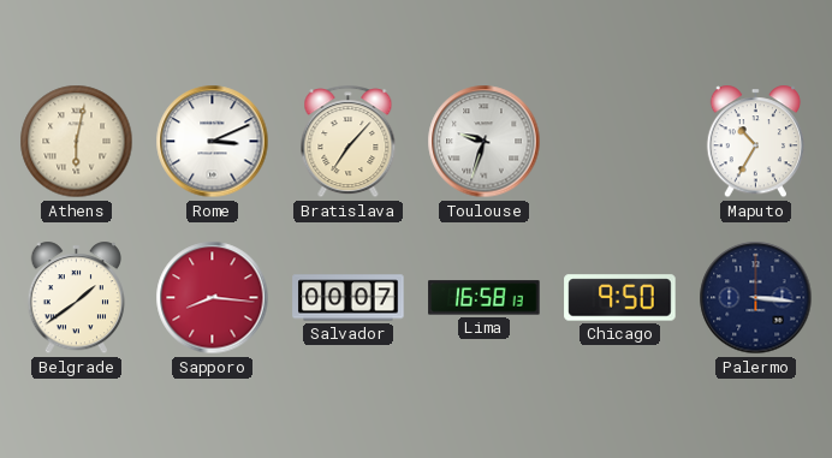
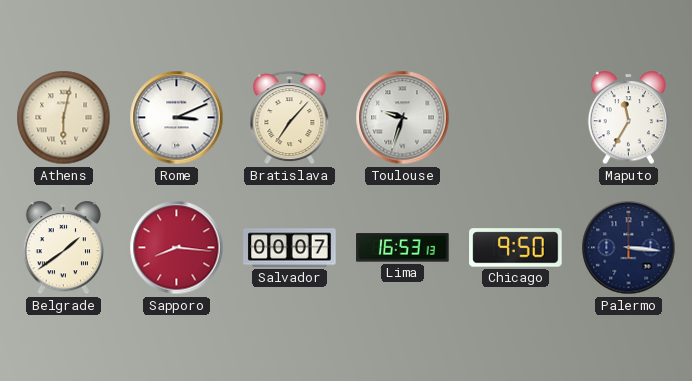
Maputo: 10:35 -> 11:35 (628, 118)
Lima: 16:58 -> 16:53 (403, 248)
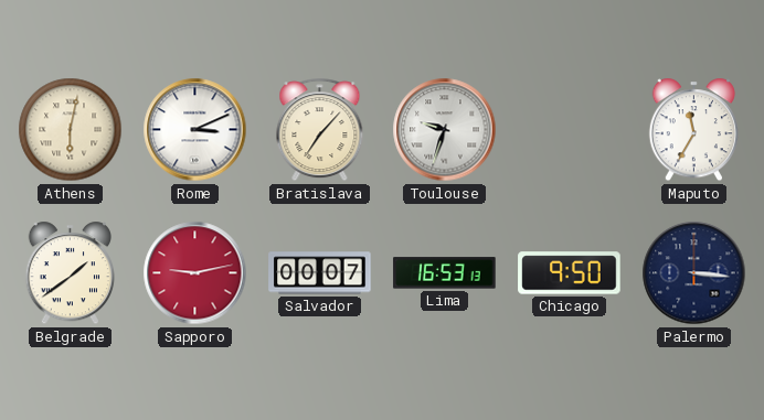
Sapporo: 8:16 -> 9:13 (195, 273)
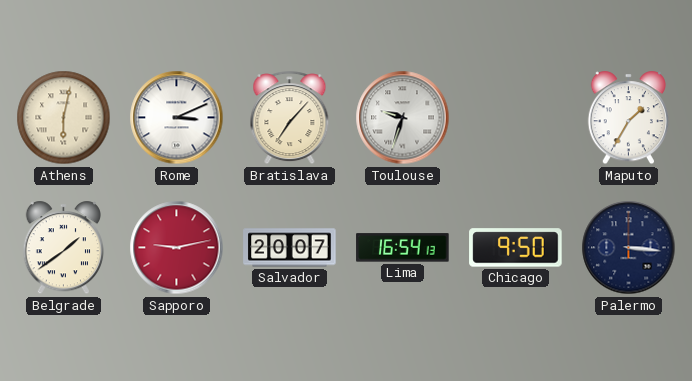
Maputo: 11:35 -> 1:35 (628, 118)
Salvador: 00:07 -> 20:07 (290, 248)
Lima: 16:53 -> 16:54 (403, 248)
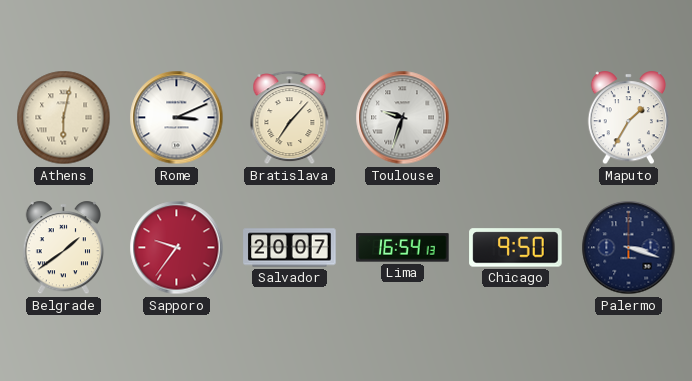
Sapporo: 9:13 -> 9:36 (177, 248)
Palermo: 3:16 -> 3:18 (629, 248)
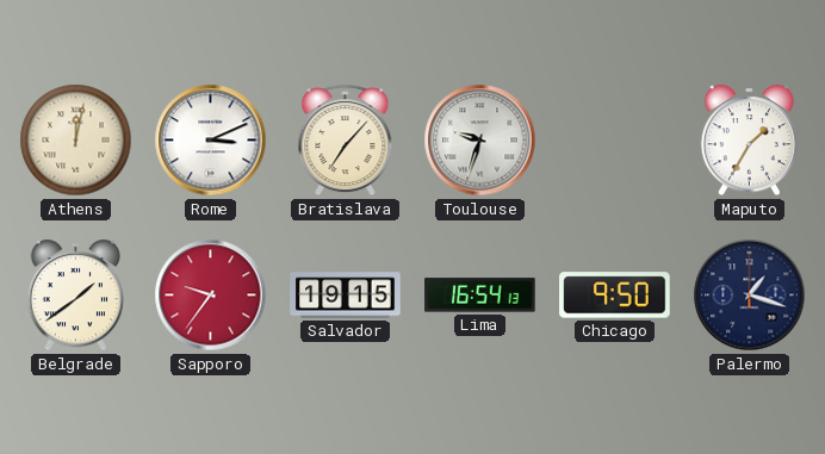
Athens: 6:02 -> 12:02 (76, 141)
Salvador: 20:07 -> 19:15 (346, 296)
Palermo: 3:18 -> 1:18 (750, 296)
